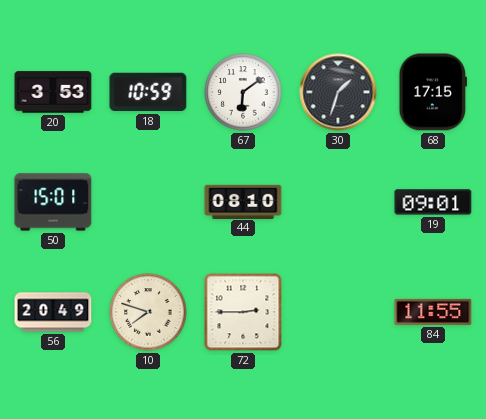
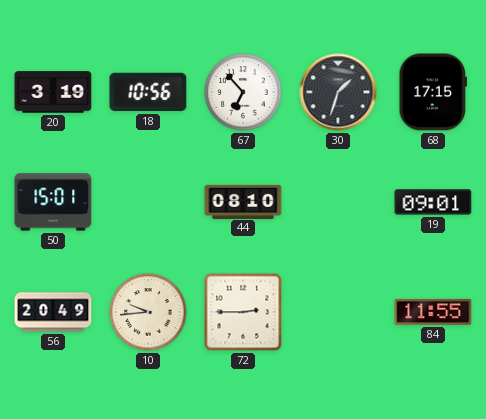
20: 3:53 -> 3:19 (53, 92)
18: 10:59 -> 10:56 (148, 92)
67: 6:09 -> 6:53 (243, 92)
10: 7:48 -> 9:44 (148, 312)
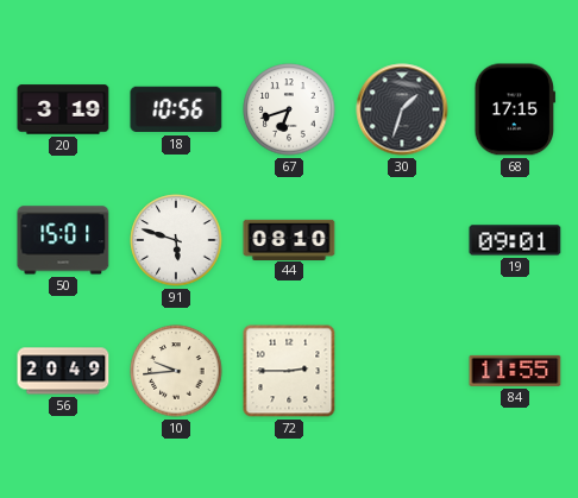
67: 6:53 -> 6:42 (289, 109)
91: none -> 5:48 (176, 240)
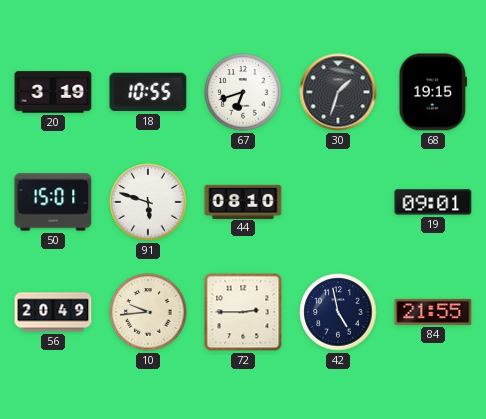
18: 10:56 -> 10:55 (148, 92)
68: 17:15 -> 19:15 (433, 92)
42: none -> 4:58 (338, 312)
84: 11:55 -> 21:55 (433, 312)
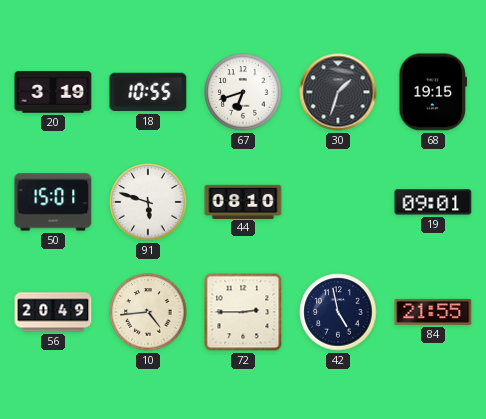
10: 9:44 -> 4:44 (148, 312)
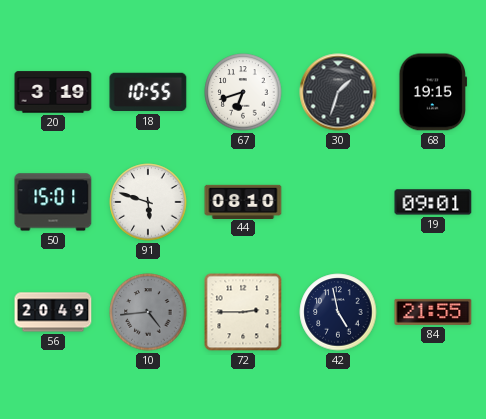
10 dial: cream -> grey (148, 312)
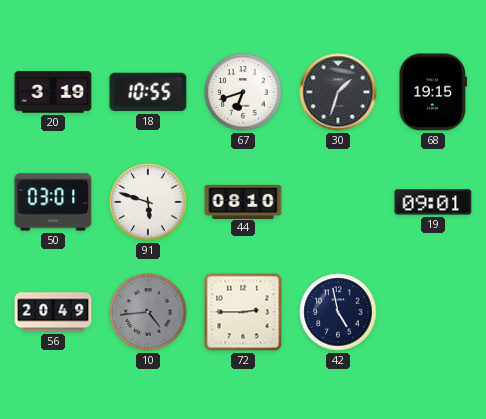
50: 15:01 -> 03:01 (53, 202)
84: 21:55 -> none (433, 312)
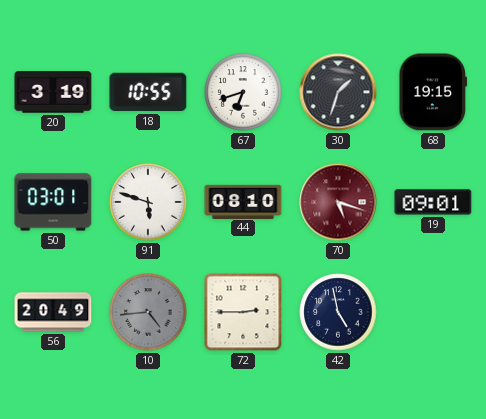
70: none -> 5:18 (338, 202)
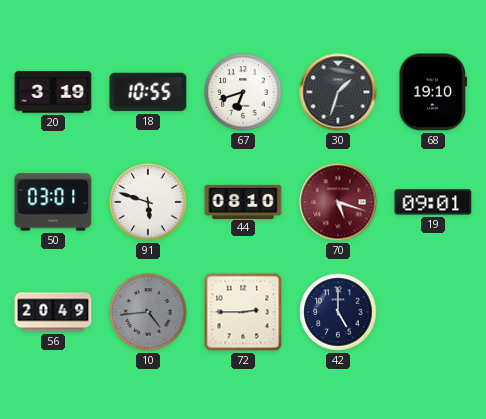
68: 19:15 -> 19:10 (433, 92)
42: 4:58 -> 5:00 (338, 312)
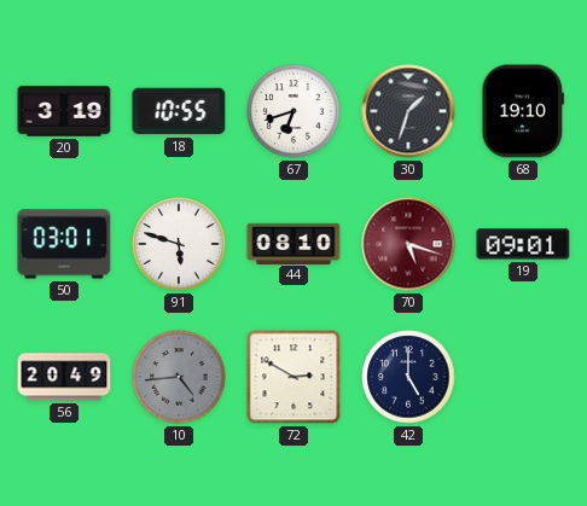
72: 2:45 -> 2:50 (293, 377)
